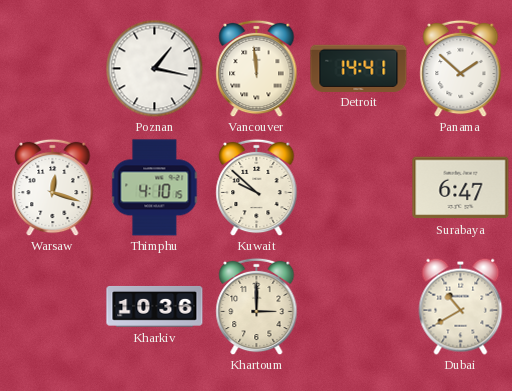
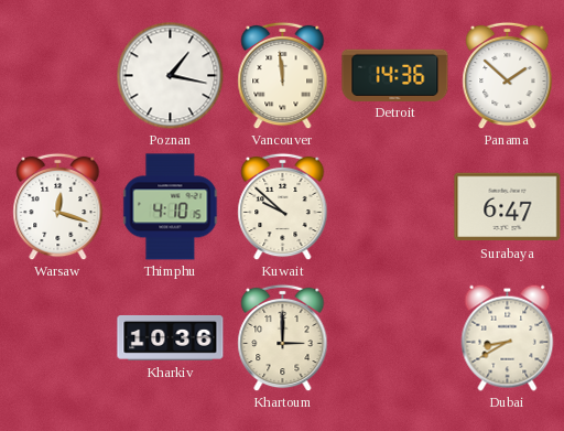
Detroit: 14:41 -> 14:36 (395, 75)
Dubai: 10:40 -> 8:40 (508, 337)
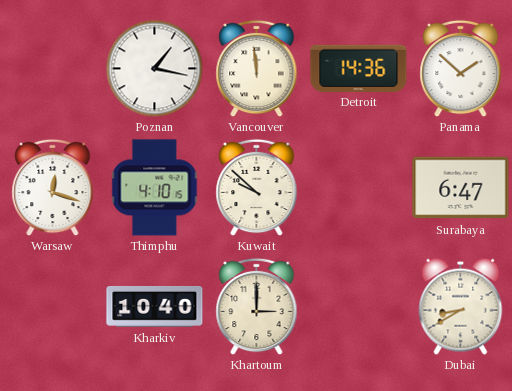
Kharkiv: 10:36 -> 10:40 (155, 306)
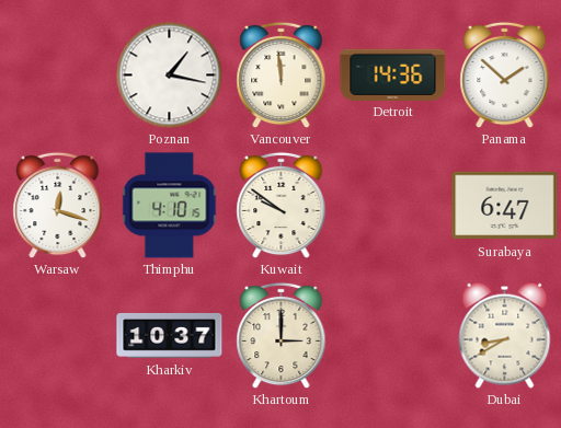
Kuwait: 9:52 -> 9:51 (282, 205)
Kharkiv: 10:40 -> 10:37 (170, 335)
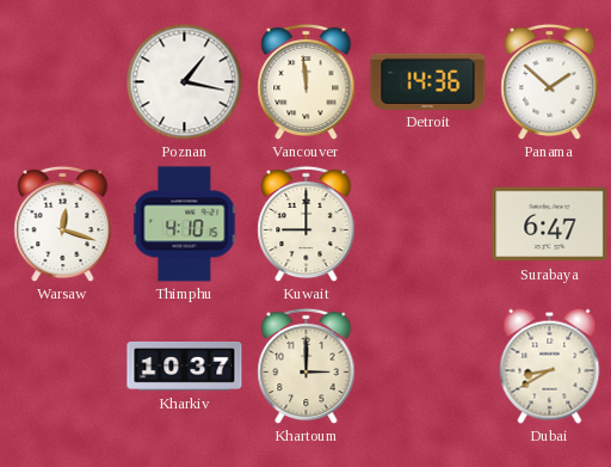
Kuwait: 9:51 -> 9:00 (307, 223)
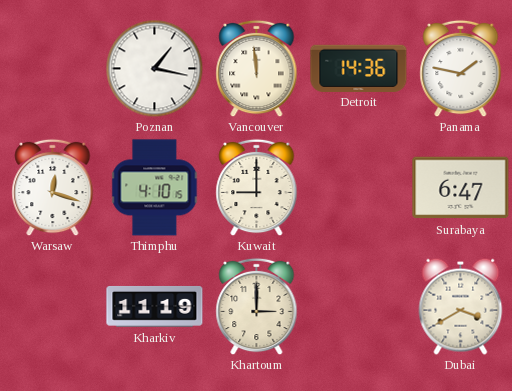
Panama: 1:52 -> 1:47 (461, 68)
Kharkiv: 10:37 -> 11:19 (155, 306)
Dubai: 8:40 -> 3:40 (461, 306)
